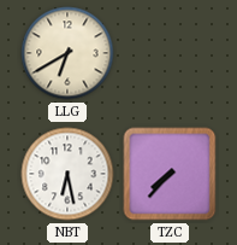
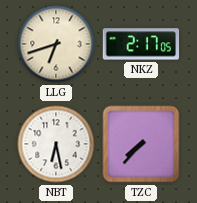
LLG: 6:40 -> 6:42 (56, 44)
NKZ: none -> 2:17 (141, 44)
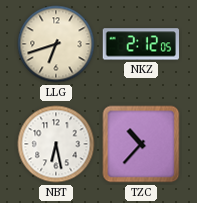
NKZ: 2:17 -> 2:12 (141, 44)
TZC: 7:37 -> 10:37 (141, 144)
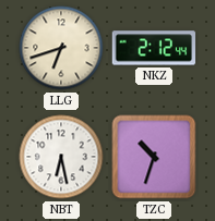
NKZ: 2:12:05 -> 2:12:44 (154, 48)
TZC: 10:37 -> 10:33 (154, 157)
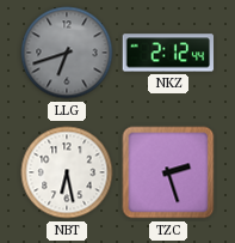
LLG dial: cream -> grey (67, 53)
TZC: 10:33 -> 2:27 (168, 172)
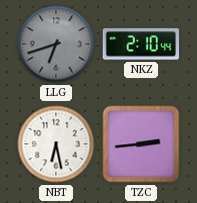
NKZ: 2:12 -> 2:10 (141, 44)
TZC: 2:27 -> 2:44 (141, 144)
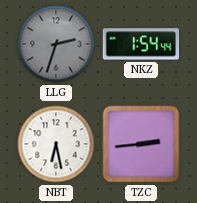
LLG: 6:42 -> 2:33 (56, 44)
NKZ: 2:10 -> 1:54 (141, 44)
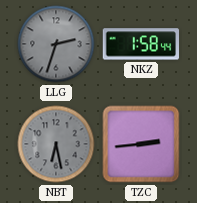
NKZ: 1:54 -> 1:58 (141, 44)
NBT dial: white -> grey (56, 144)
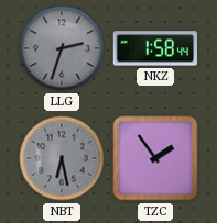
TZC: 2:44 -> 1:54 (155, 158)
